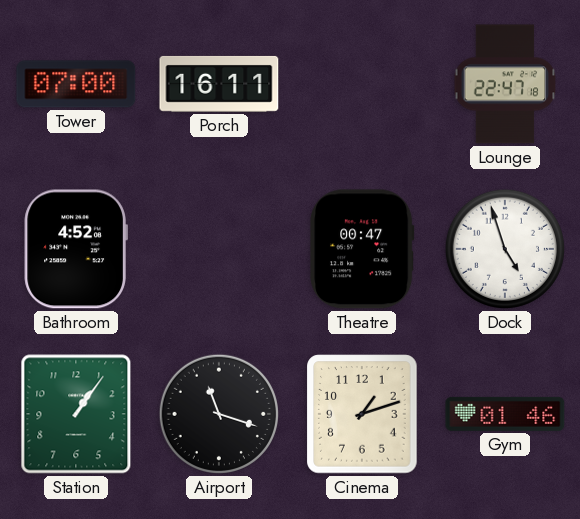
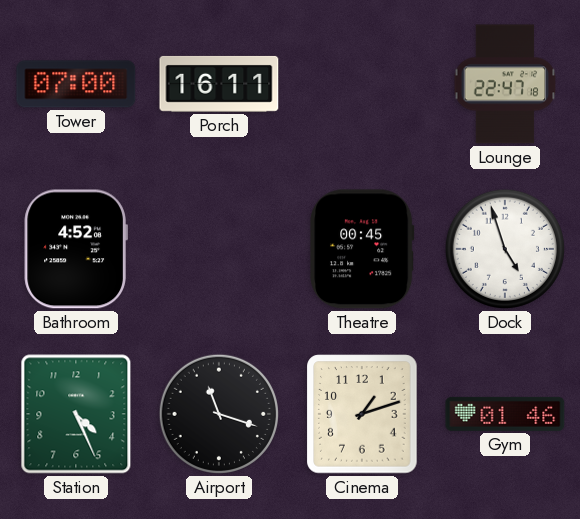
Theatre: 00:47 -> 00:45 (363, 249)
Station: 1:06 -> 4:26 (76, 414)
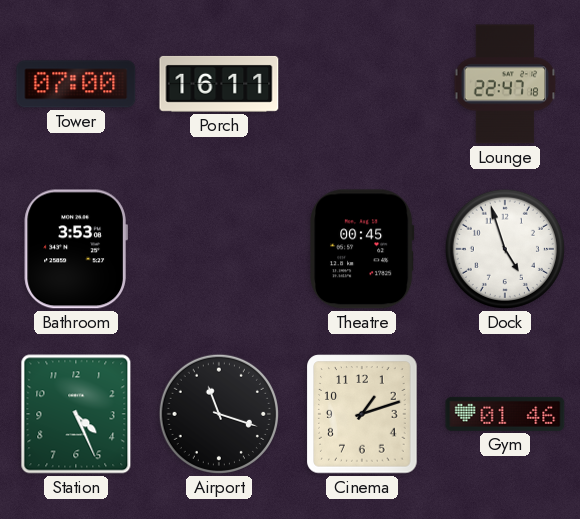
Bathroom: 4:52 -> 3:53 (76, 249)
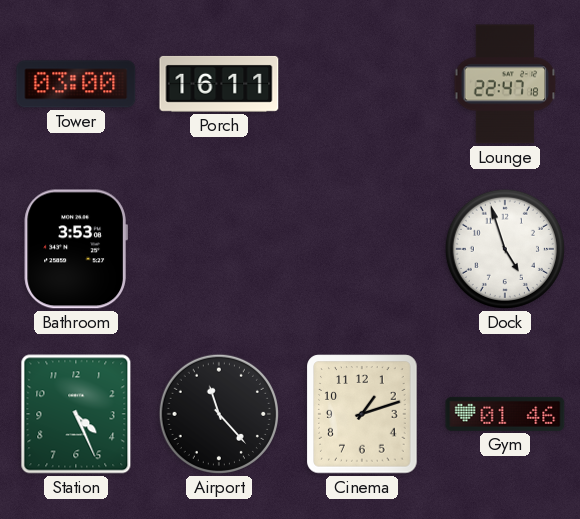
Tower: 07:00 -> 03:00 (76, 84)
Theatre: 00:45 -> none (363, 249)
Airport: 11:18 -> 11:23 (219, 414)
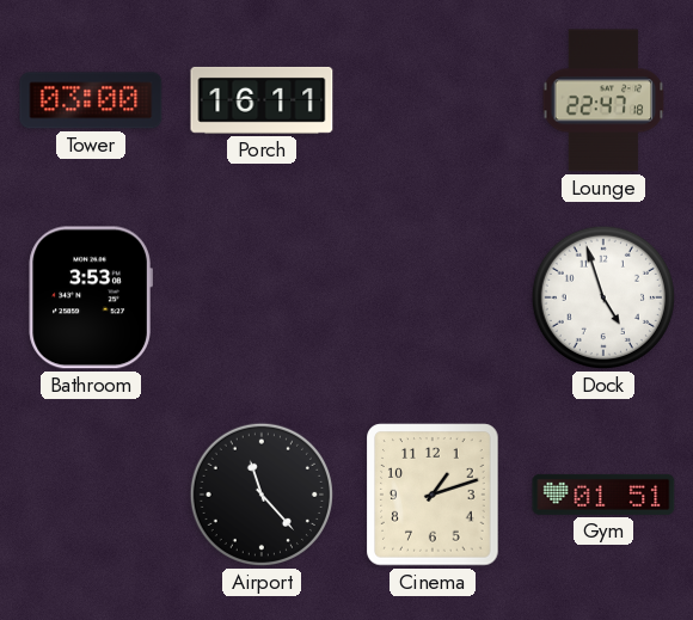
Station: 4:26 -> none (76, 414)
Gym: 01:46 -> 01:51 (603, 495)
